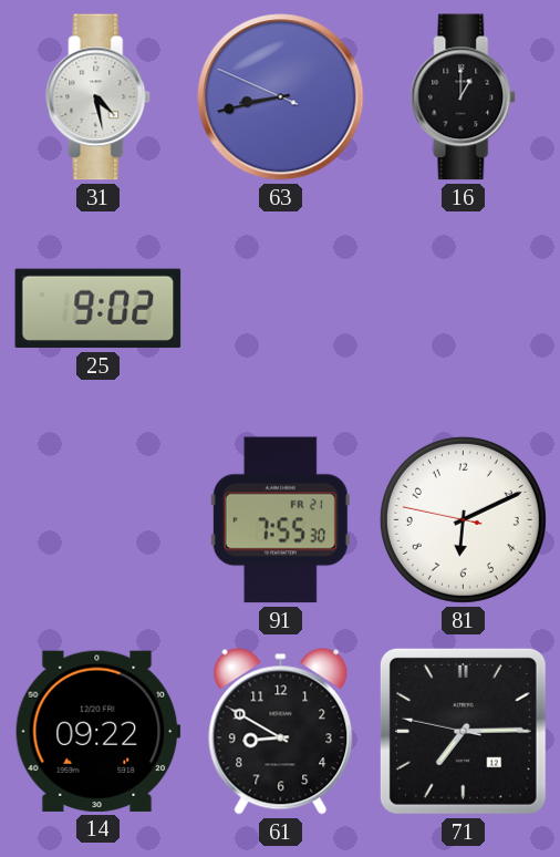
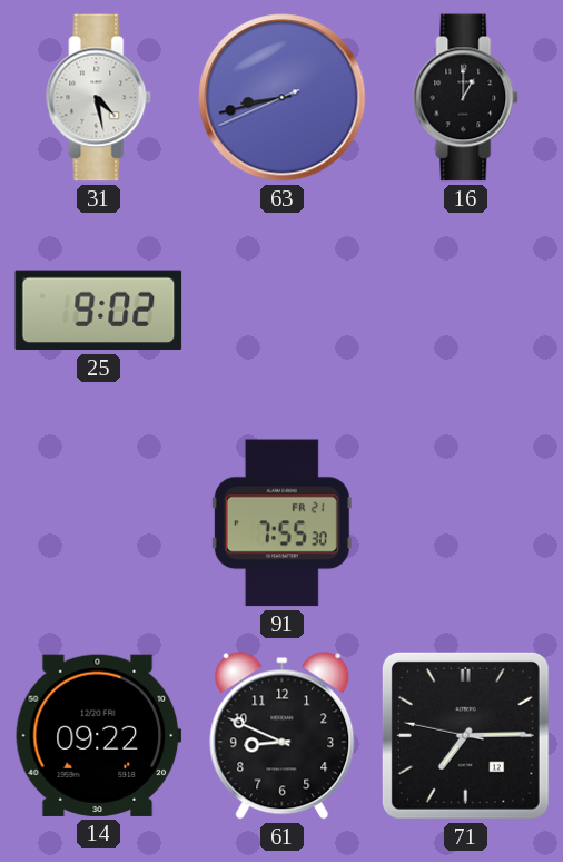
63: 8:42:49 -> 8:42:41 (283, 98)
81: 6:10 -> none (463, 519)
61: 8:50 -> 8:49 (283, 736)
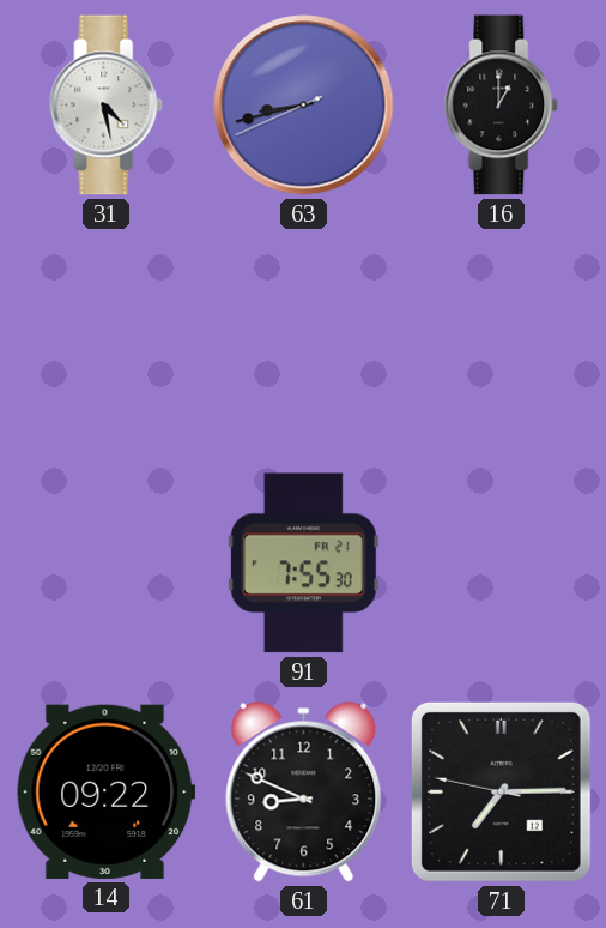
25: 9:02 -> none (99, 311)
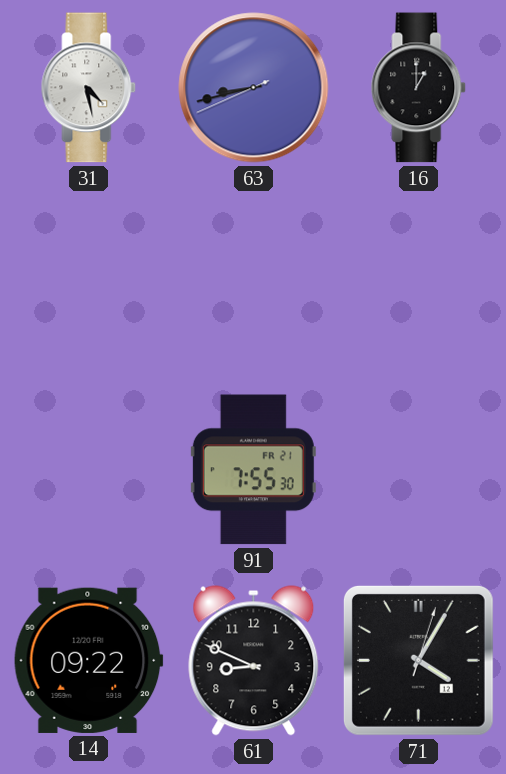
71: 7:14 -> 4:05 (418, 660)
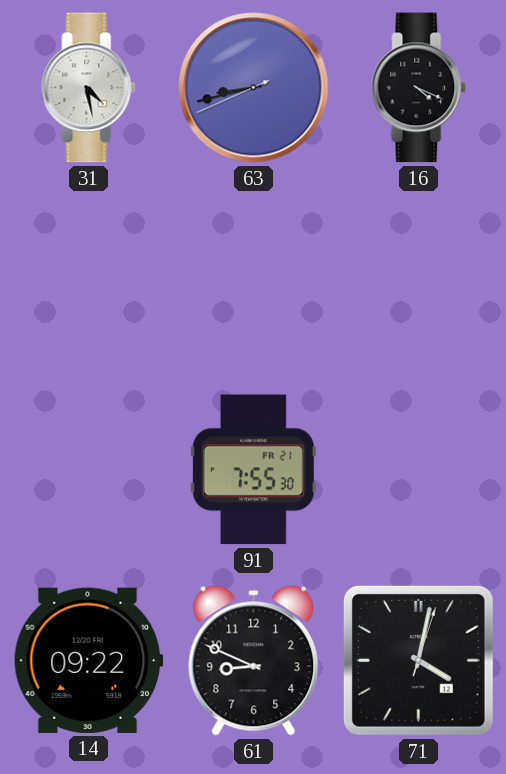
16: 1:00 -> 4:19 (419, 88)
71: 4:05 -> 4:02 (418, 660)
